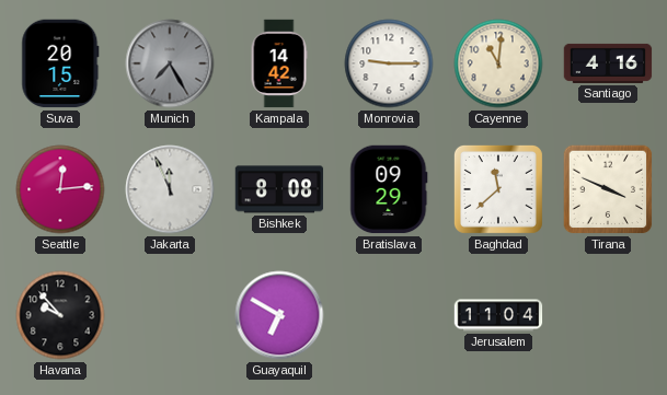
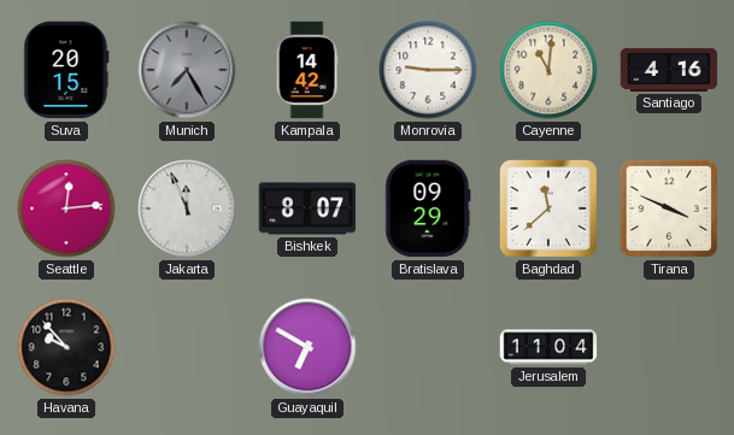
Bishkek: 8:08 -> 8:07 (307, 208)
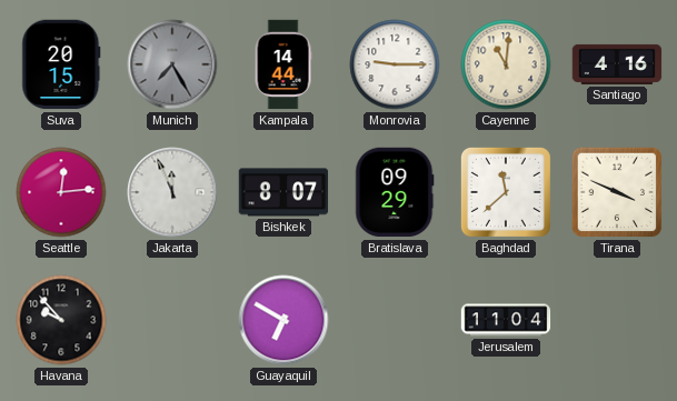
Kampala: 14:42 -> 14:44 (283, 64)
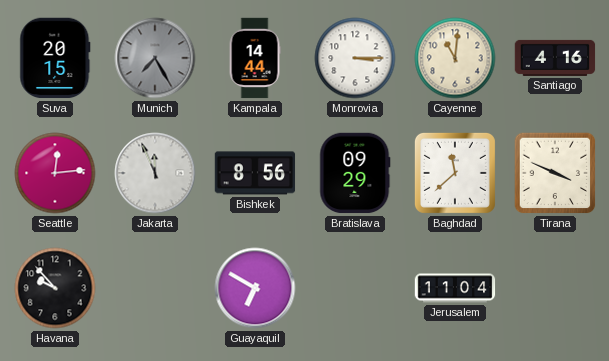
Monrovia: 9:15 -> 3:15 (355, 58)
Bishkek: 8:07 -> 8:56 (255, 173)
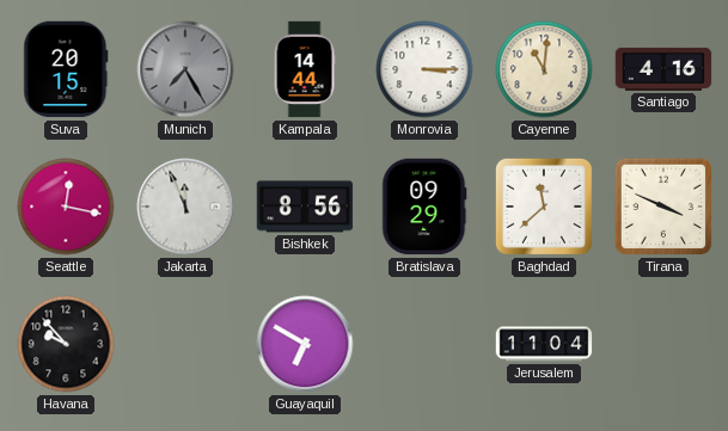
Seattle: 12:14 -> 12:17 (66, 207)
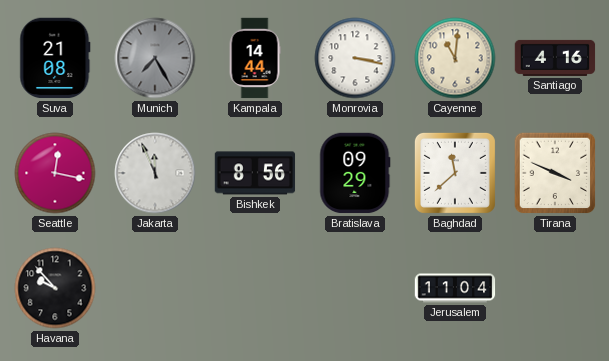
Suva: 20:15 -> 21:08 (55, 58)
Monrovia: 3:15 -> 3:17 (355, 58)
Guayaquil: 6:50 -> none (305, 344)
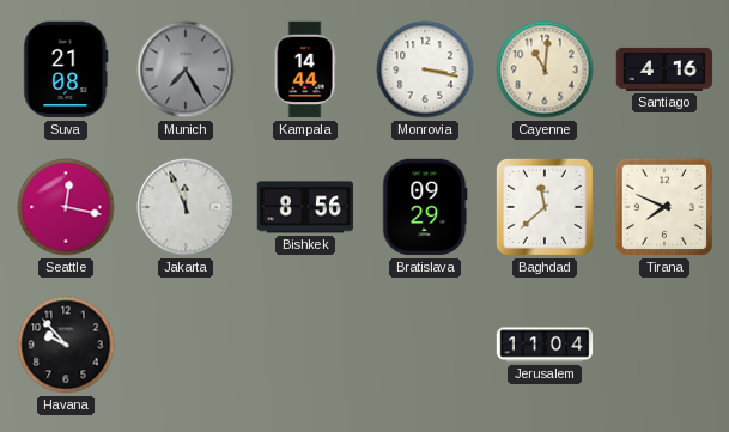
Tirana: 3:49 -> 7:49 (664, 207)
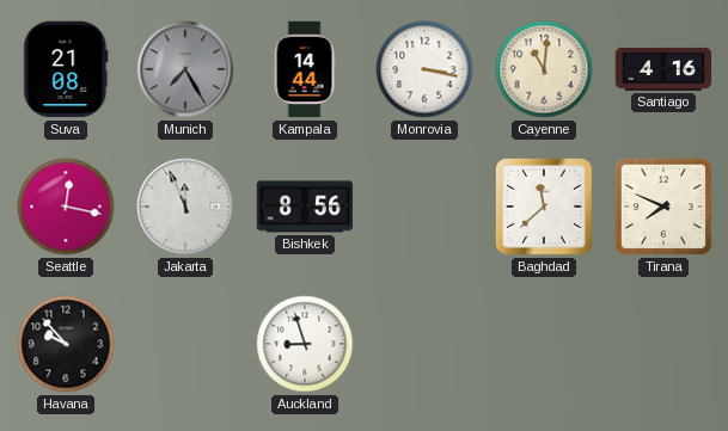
Bratislava: 09:29 -> none (425, 207)
Auckland: none -> 8:57 (305, 344)
Jerusalem: 11:04 -> none (545, 345)
